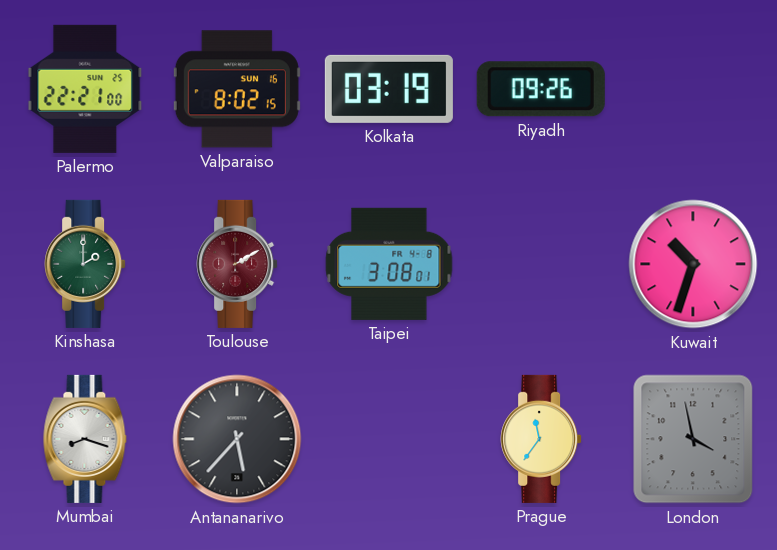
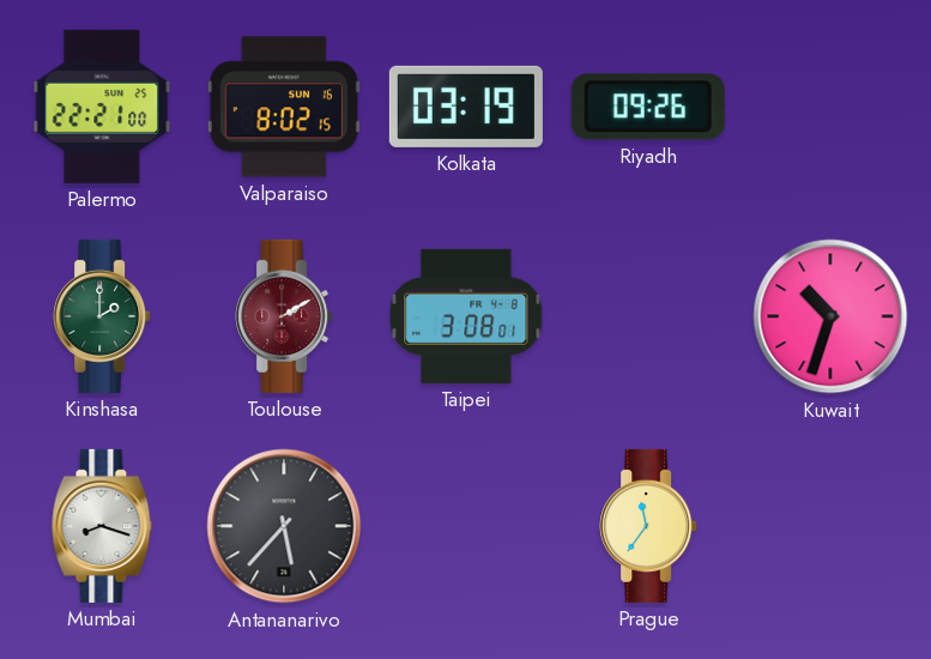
London: 3:58 -> none (693, 439)
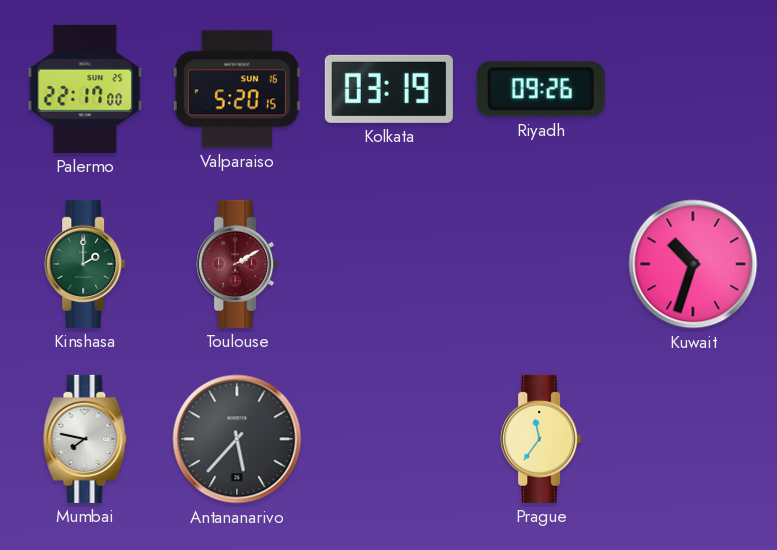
Palermo: 22:21 -> 22:17 (85, 89)
Valparaiso: 8:02 -> 5:20 (237, 89)
Taipei: 3:08 -> none (466, 316)
Mumbai: 8:18 -> 7:47 (85, 439)
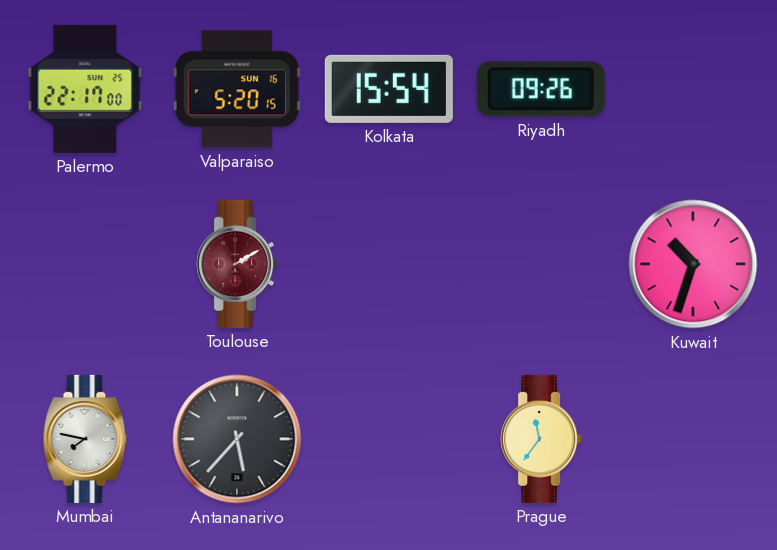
Kolkata: 03:19 -> 15:54 (389, 89)
Kinshasa: 2:00 -> none (85, 264)
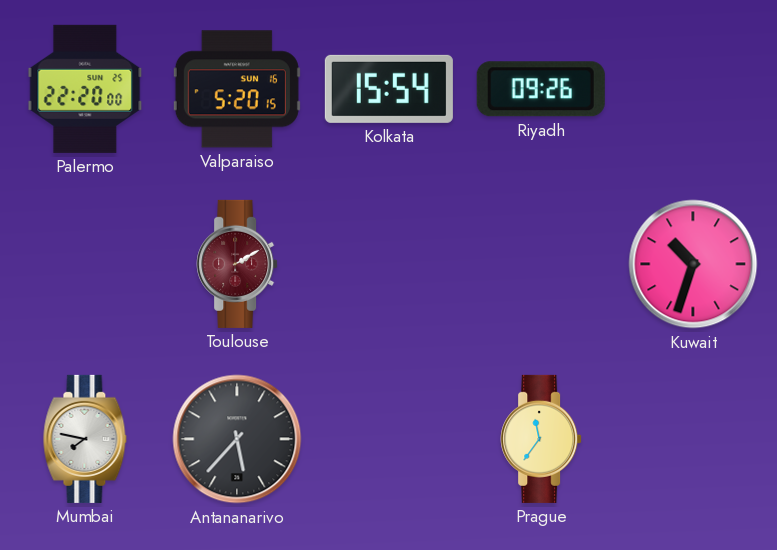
Palermo: 22:17 -> 22:20 (85, 89)
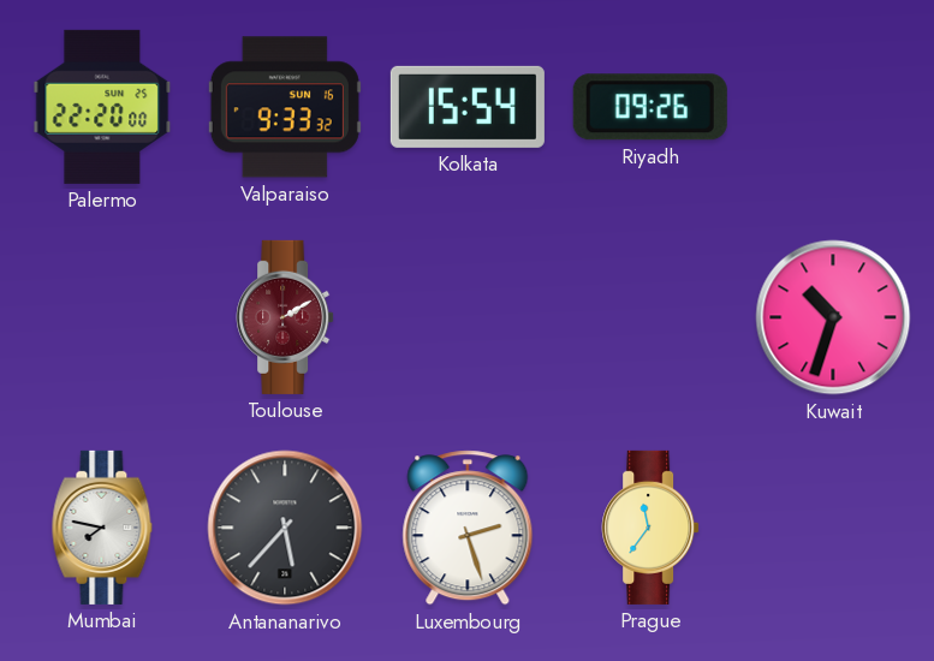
Valparaiso: 5:20 -> 9:33 (285, 107)
Luxembourg: none -> 2:27 (468, 528)
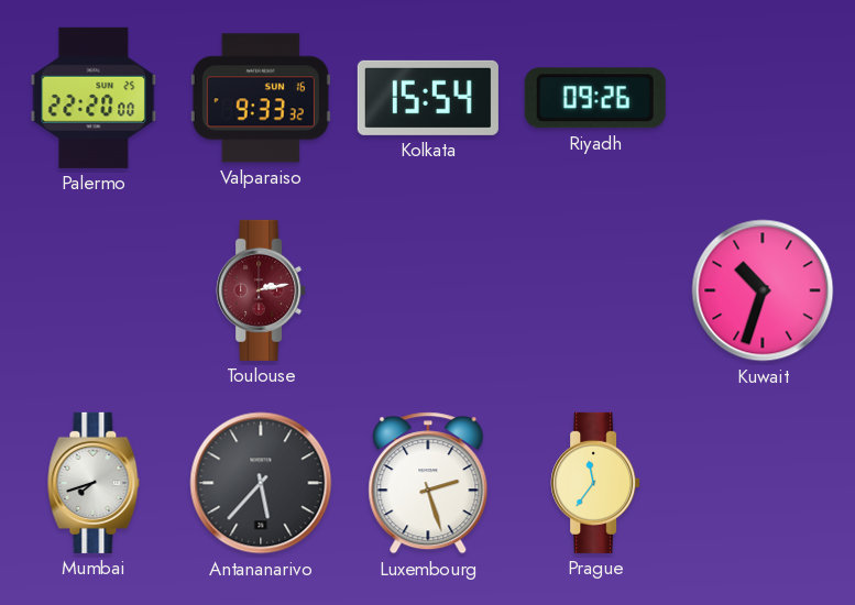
Toulouse: 2:10 -> 2:13 (261, 290)
Mumbai: 7:47 -> 7:42 (94, 483)
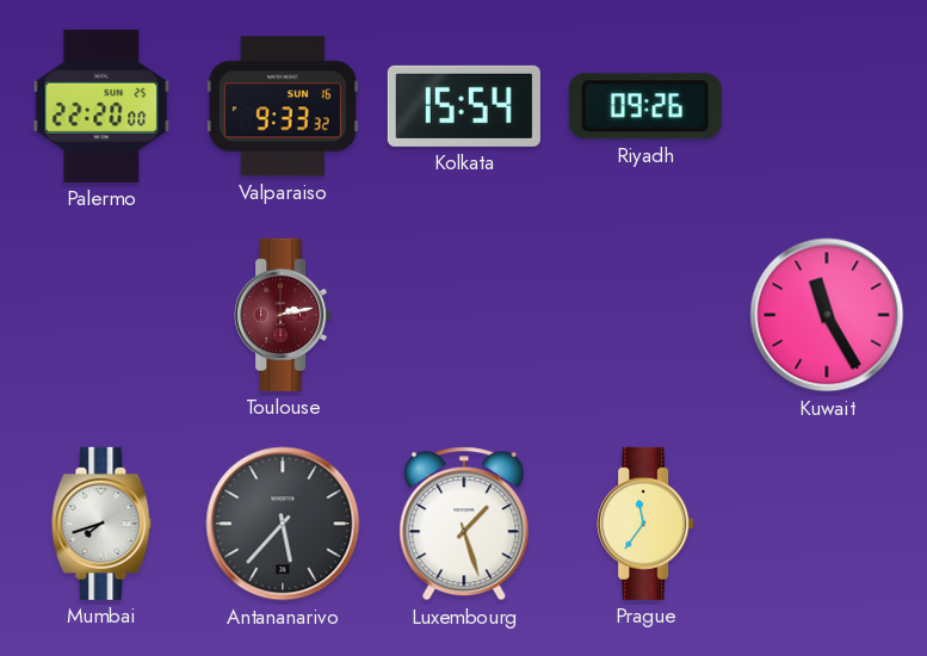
Kuwait: 10:33 -> 11:25 (827, 315)
Luxembourg: 2:27 -> 1:27 (464, 524)
